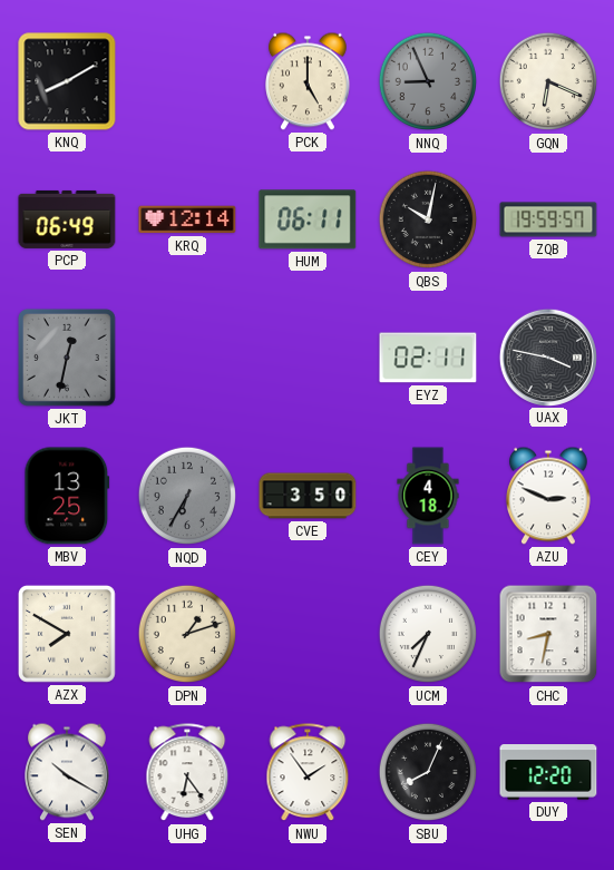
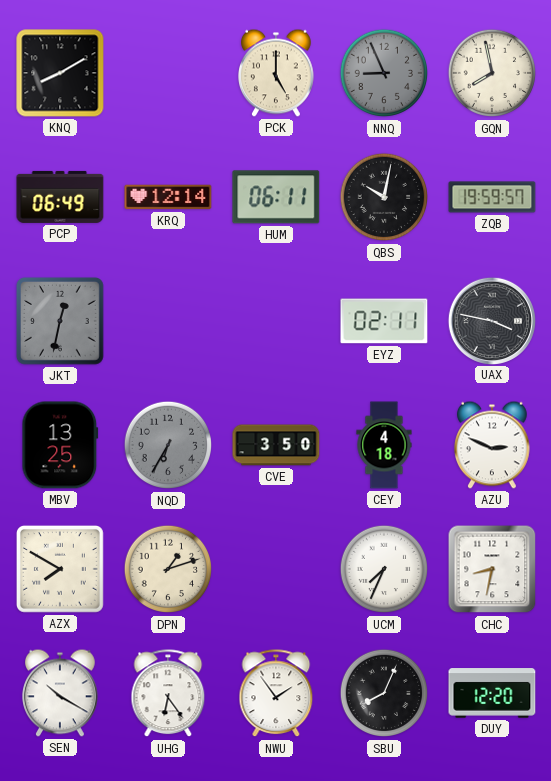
GQN: 6:19 -> 7:58 (492, 73)
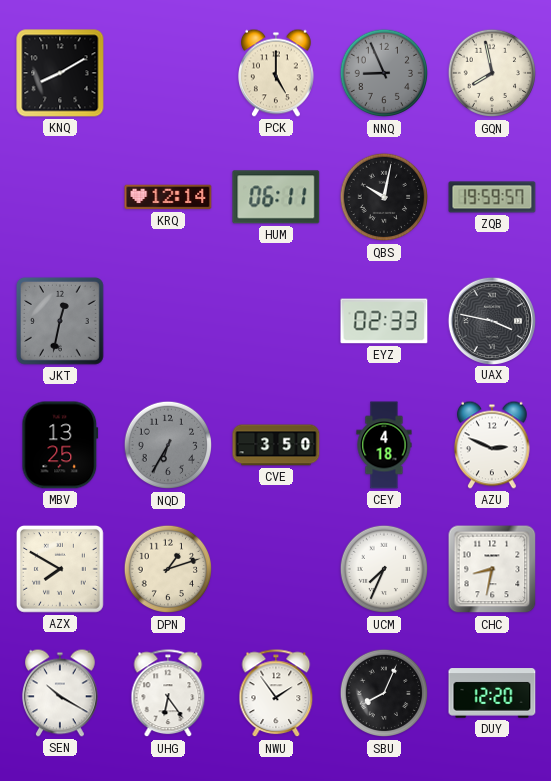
PCP: 06:49 -> none (60, 197)
EYZ: 02:11 -> 02:33 (384, 321)
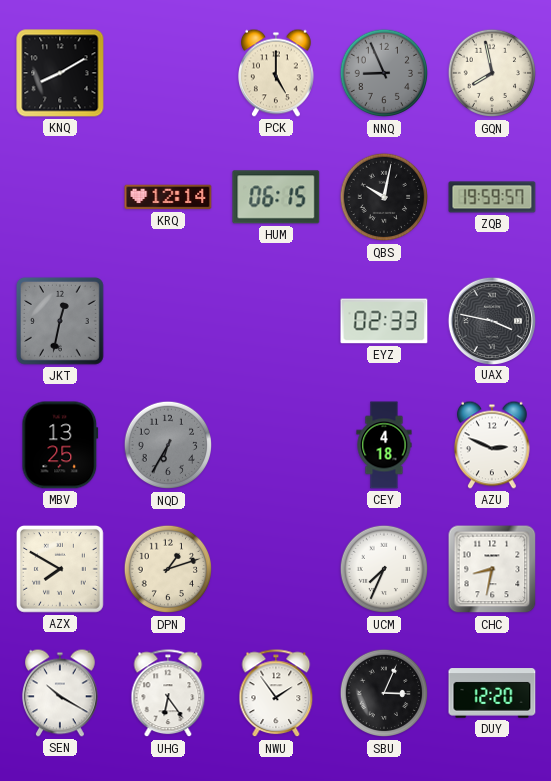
HUM: 06:11 -> 06:15 (276, 197)
CVE: 3:50 -> none (276, 445)
SBU: 8:04 -> 3:04 (384, 693)
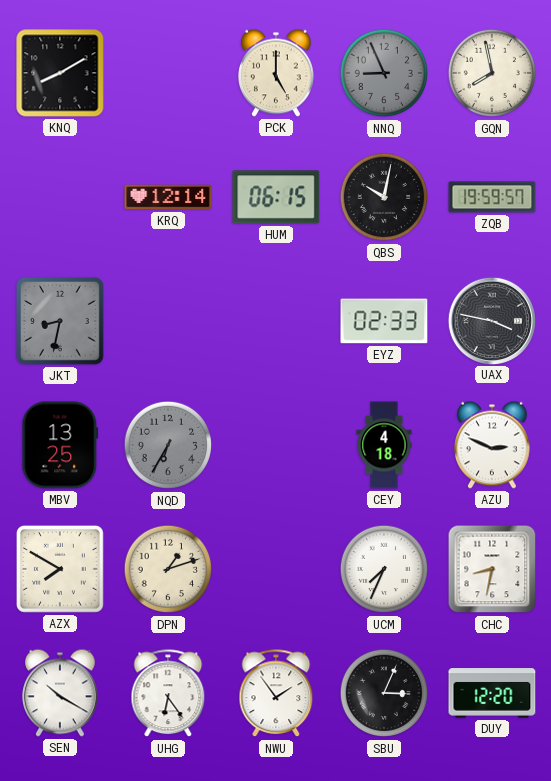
JKT: 12:32 -> 8:32 (60, 321)
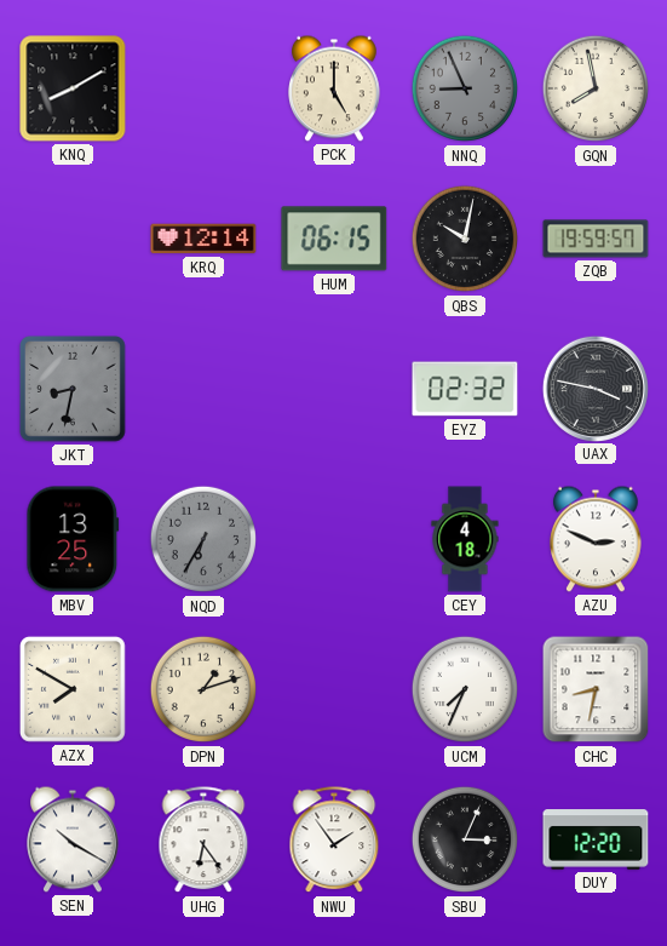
EYZ: 02:33 -> 02:32 (465, 389)
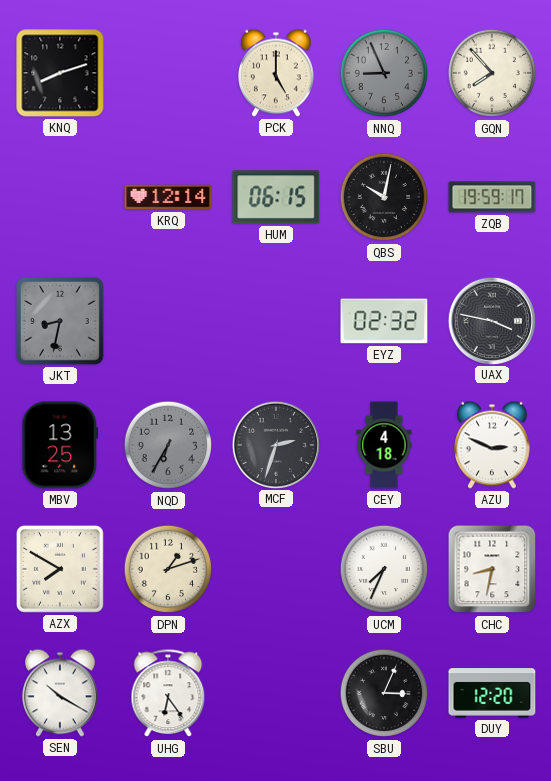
KNQ: 8:10 -> 8:12 (60, 73)
GQN: 7:58 -> 7:53 (492, 73)
ZQB: 19:59:57 -> 19:59:17 (492, 197)
MCF: none -> 2:33 (275, 444)
NWU: 1:54 -> none (334, 841)
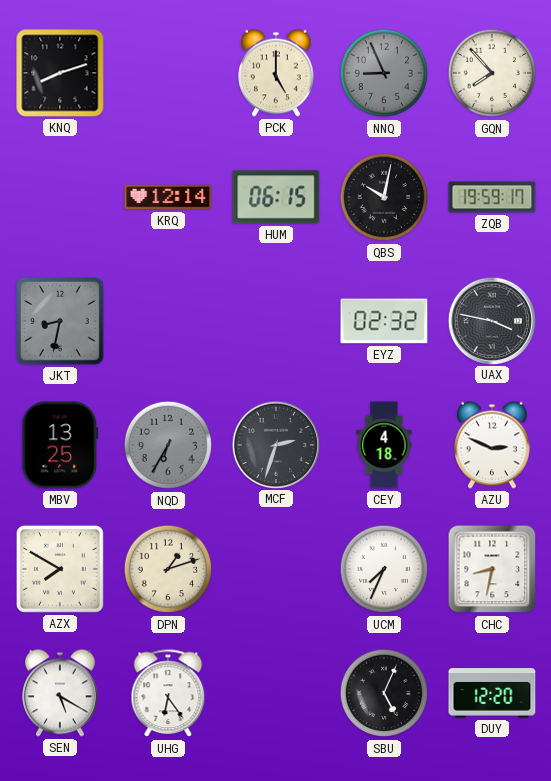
SEN: 10:20 -> 5:20 (61, 693)
SBU: 3:04 -> 5:04 (384, 693)
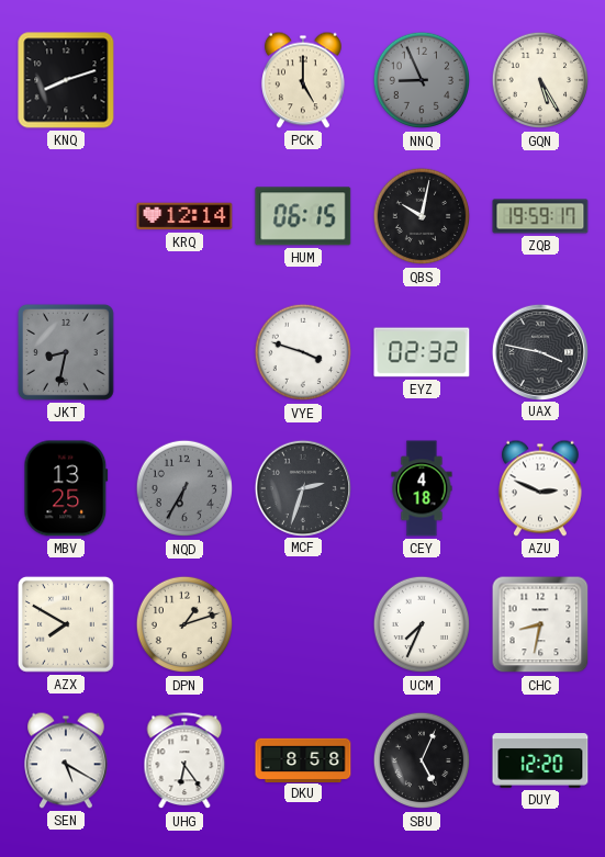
GQN: 7:53 -> 5:25 (540, 80)
VYE: none -> 3:48 (303, 352)
DKU: none -> 8:58 (303, 759)
